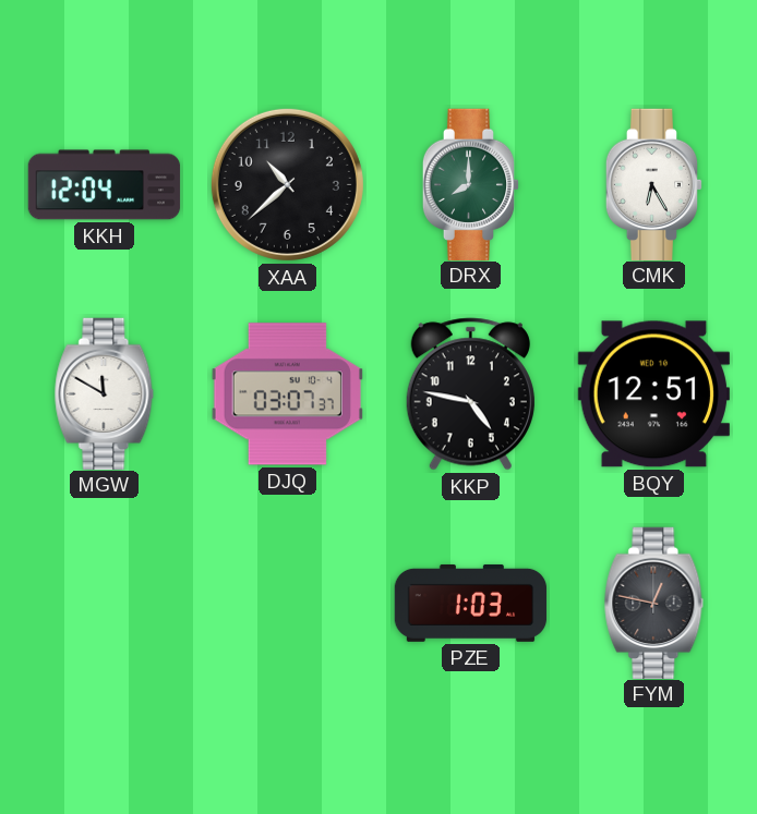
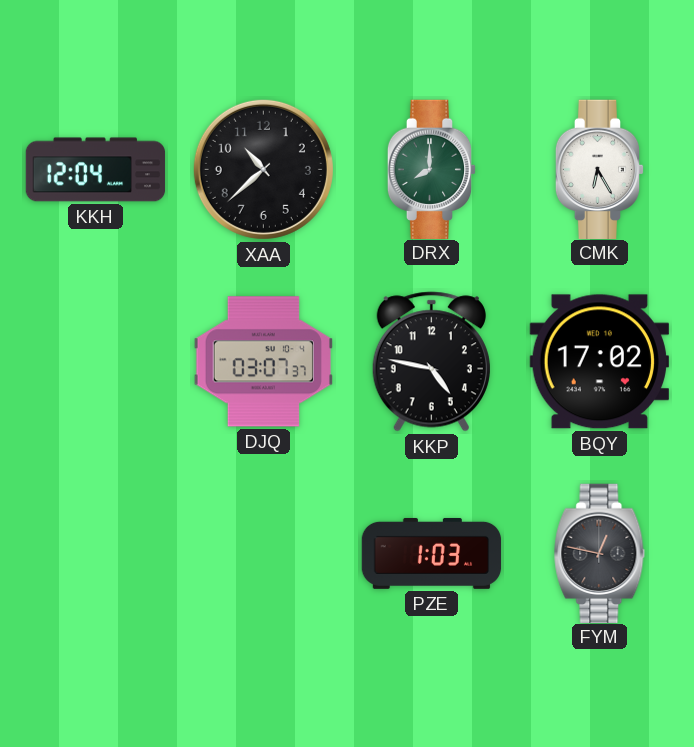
MGW: 11:50 -> none (105, 393)
BQY: 12:51 -> 17:02 (599, 362)
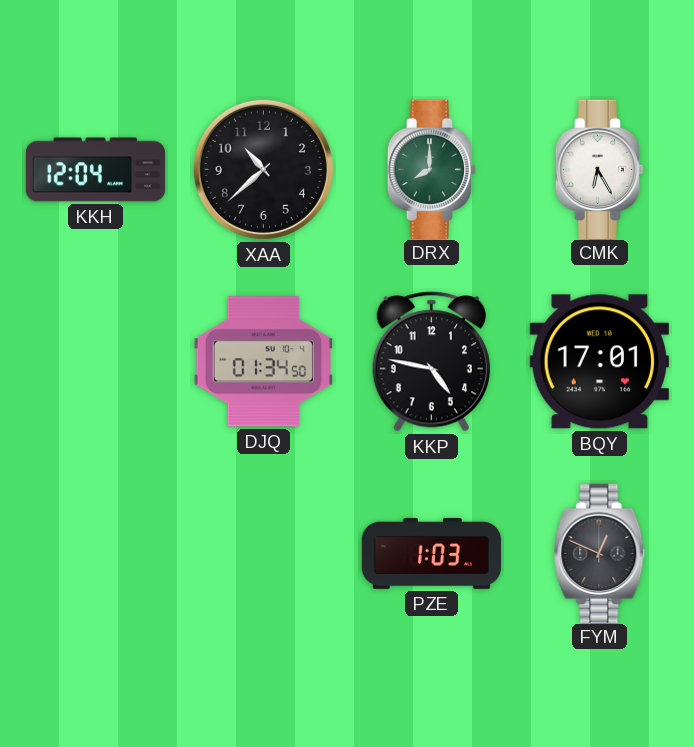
DJQ: 03:07 -> 01:34 (263, 362)
BQY: 17:02 -> 17:01 (599, 362)
FYM: 12:47 -> 12:49 (600, 553)
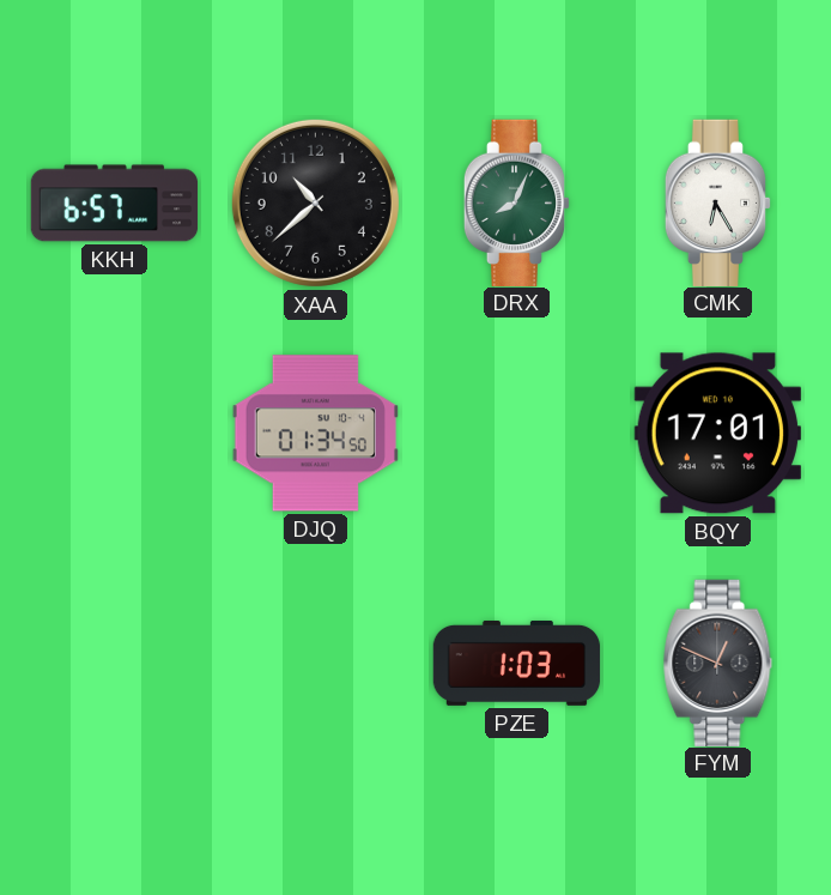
KKH: 12:04 -> 6:57 (115, 204)
DRX: 8:00 -> 8:04 (517, 202)
KKP: 4:47 -> none (431, 362)
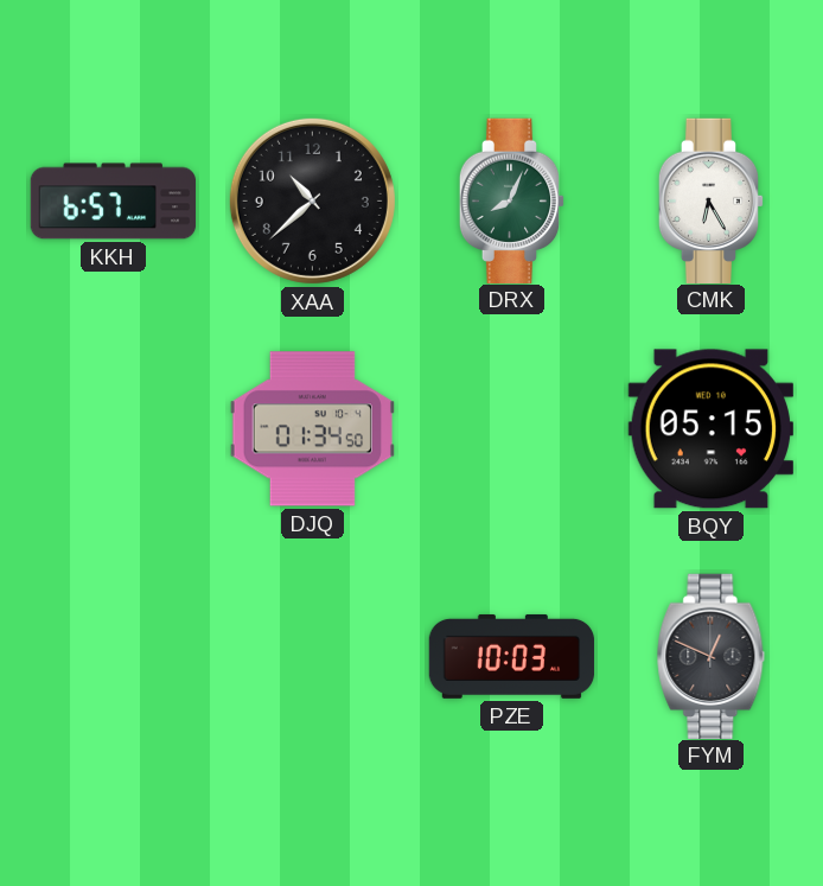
BQY: 17:01 -> 05:15 (710, 429)
PZE: 1:03 -> 10:03 (512, 656)
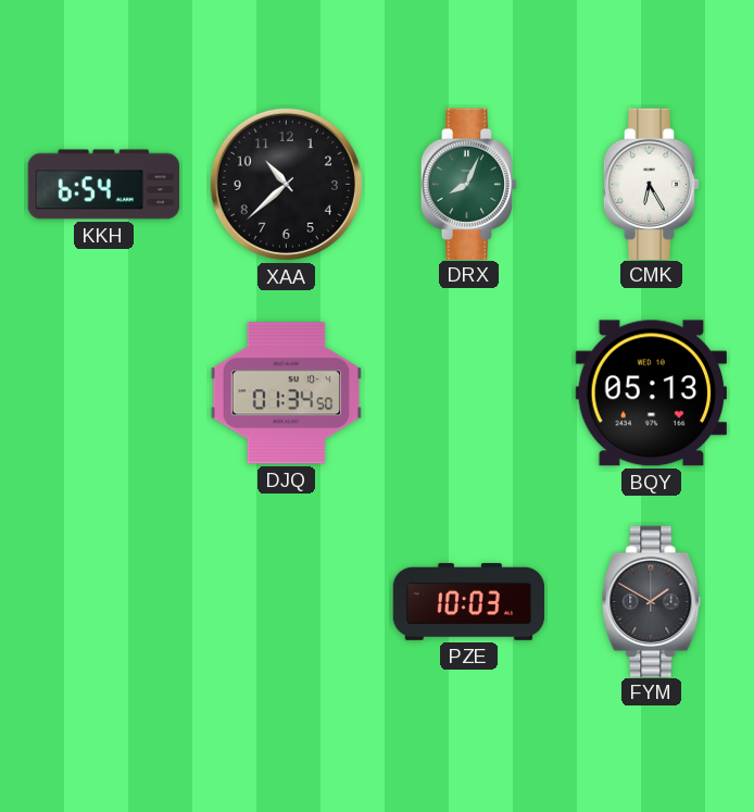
KKH: 6:57 -> 6:54 (104, 185)
BQY: 05:15 -> 05:13 (651, 393)
FYM: 12:49 -> 1:50 (652, 601)
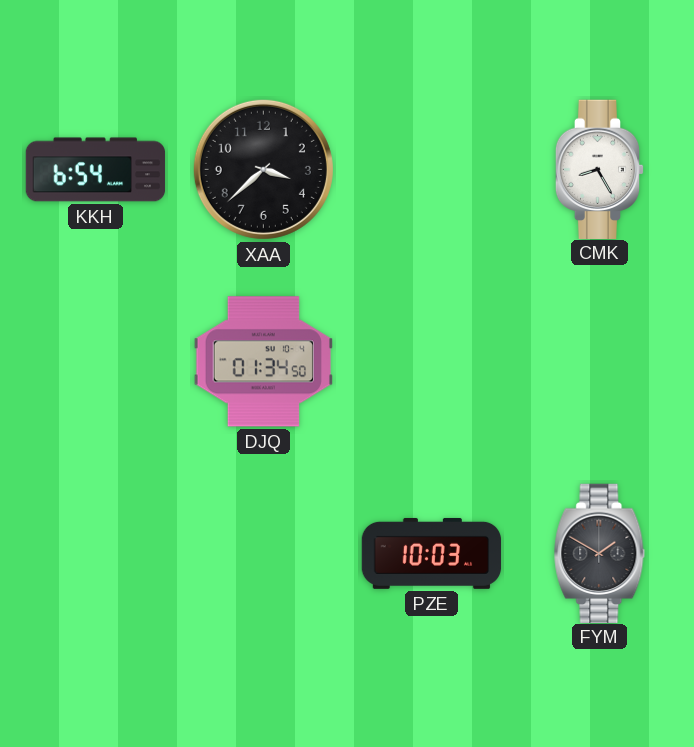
XAA: 10:38 -> 3:38 (263, 169)
DRX: 8:04 -> none (469, 184)
CMK: 6:25 -> 8:25 (600, 169)
BQY: 05:13 -> none (651, 393)
